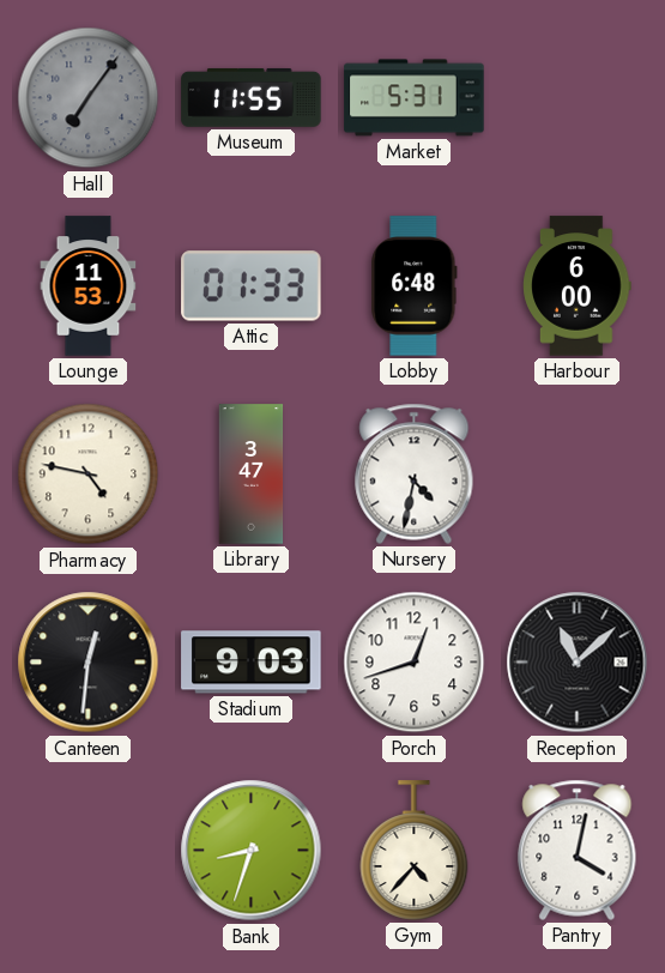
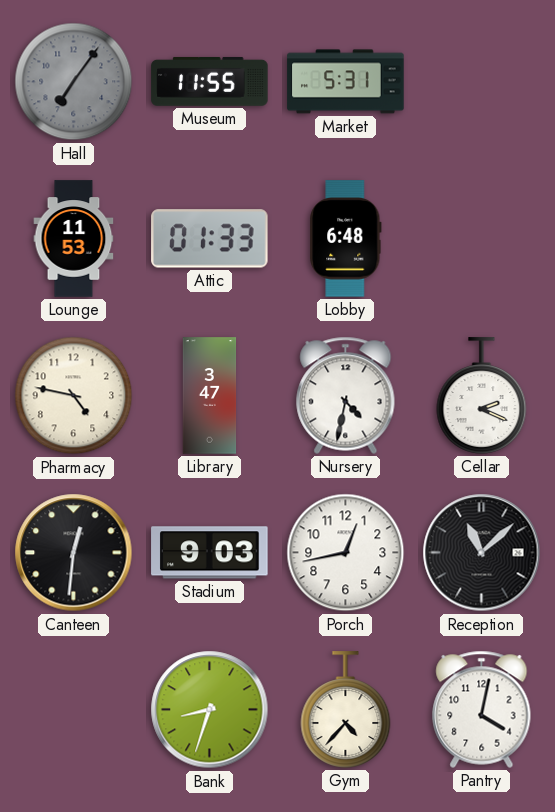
Harbour: 6:00 -> none (578, 286)
Cellar: none -> 2:19 (482, 396)
Porch: 12:42 -> 12:43 (346, 553)
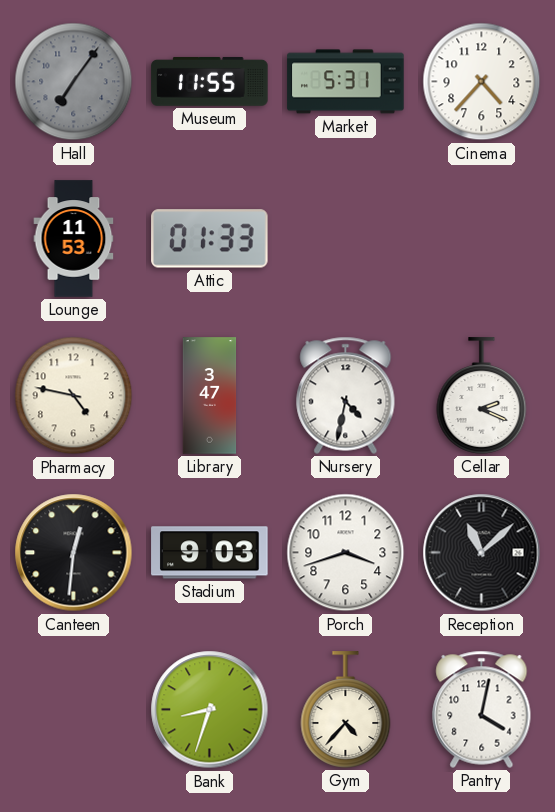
Cinema: none -> 4:37 (482, 82)
Lobby: 6:48 -> none (346, 239)
Porch: 12:43 -> 3:42 (346, 553)
